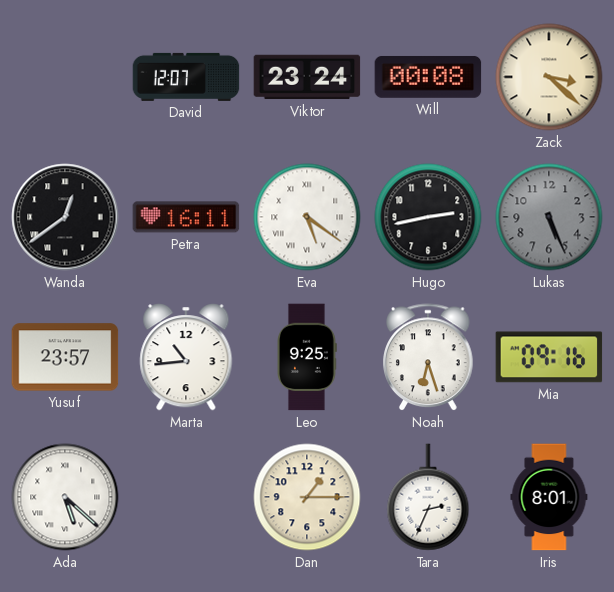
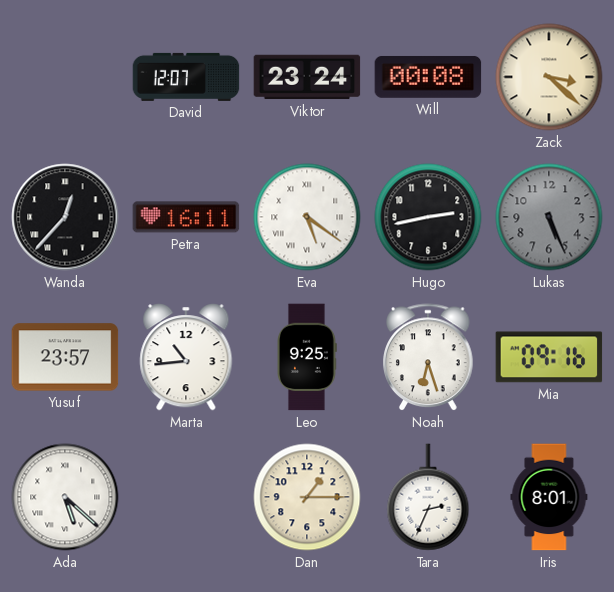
Wanda: 12:39 -> 12:37 (65, 217)
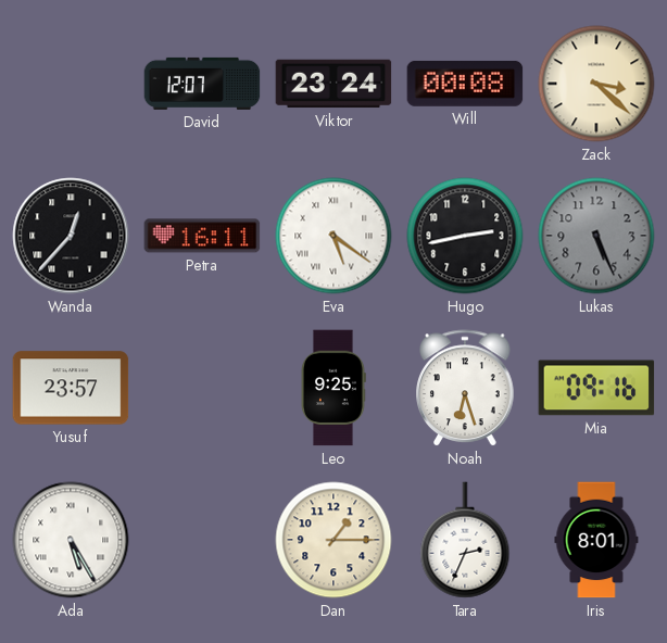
Marta: 10:44 -> none (186, 357)
Ada: 5:22 -> 5:25 (71, 540)
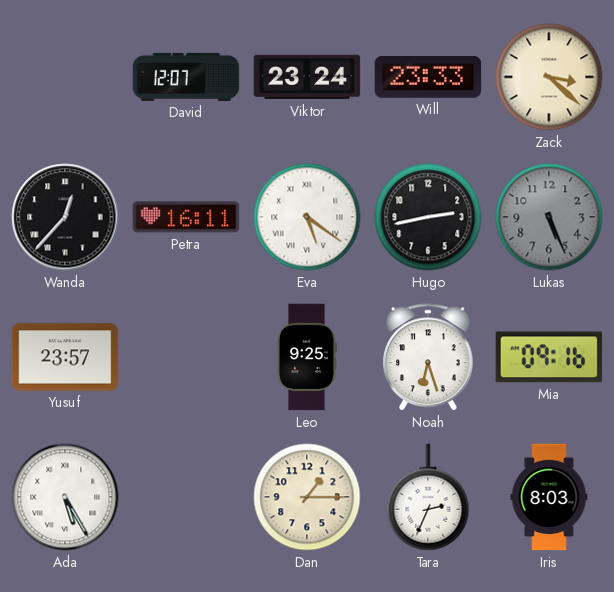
Will: 00:08 -> 23:33 (428, 77)
Iris: 8:01 -> 8:03 (549, 497)
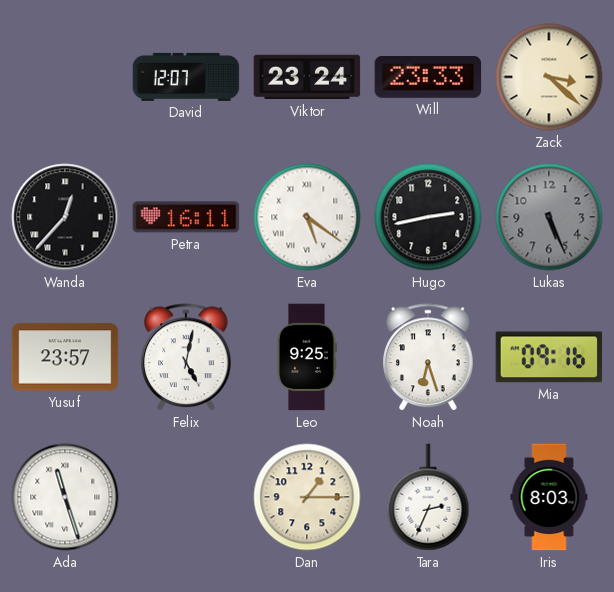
Felix: none -> 5:02 (186, 358)
Ada: 5:25 -> 11:27 (65, 497)
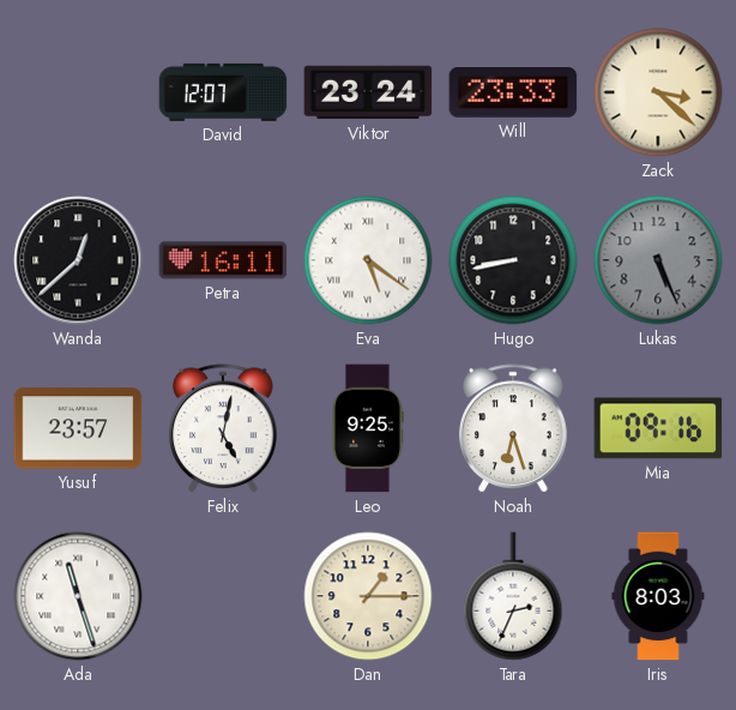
Wanda: 12:37 -> 12:38 (78, 260)
Hugo: 2:43 -> 8:43 (513, 260)
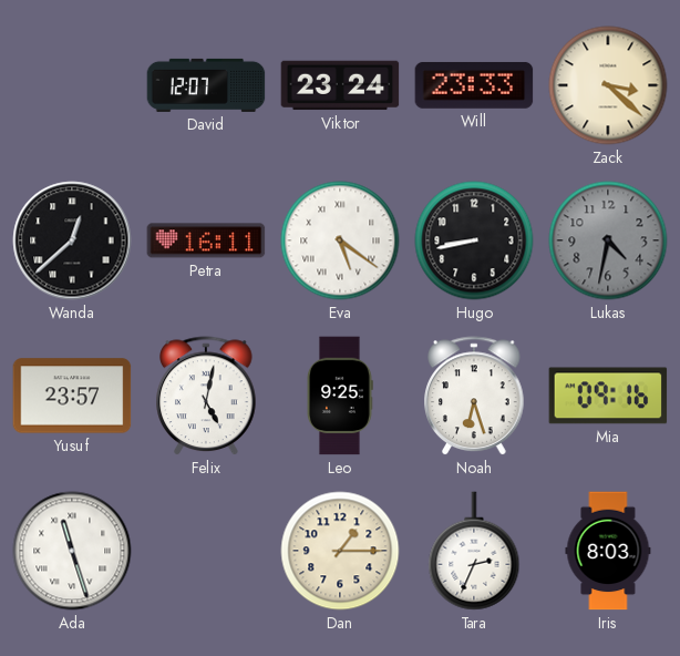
Lukas: 5:26 -> 4:32 (608, 240)
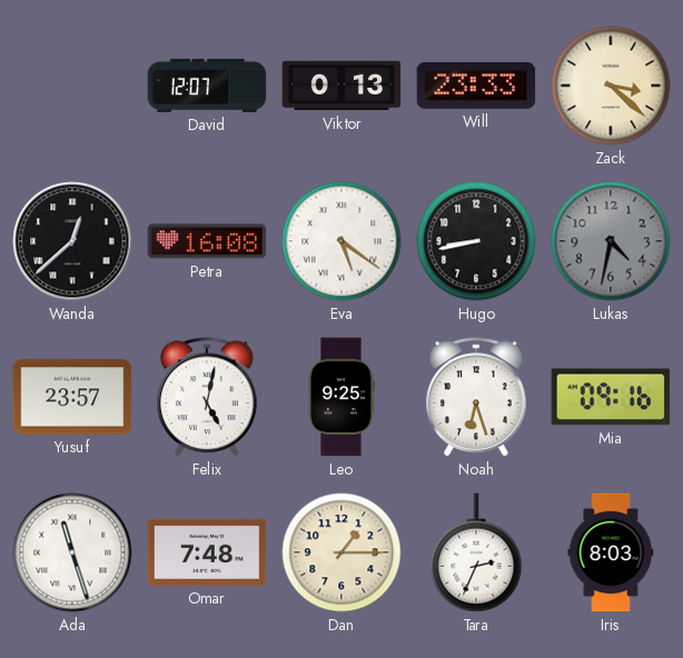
Viktor: 23:24 -> 0:13 (341, 86)
Petra: 16:11 -> 16:08 (207, 241)
Omar: none -> 7:48 (207, 552)
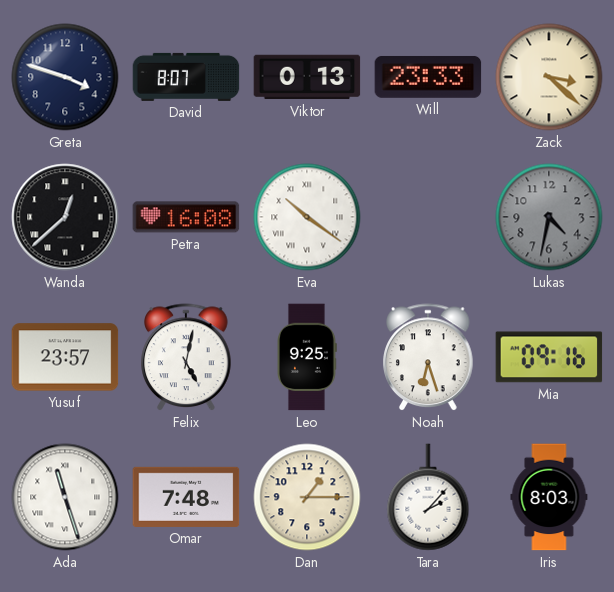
Greta: none -> 3:48 (65, 77)
David: 12:07 -> 8:07 (186, 77)
Eva: 5:21 -> 10:21 (307, 217)
Hugo: 8:43 -> none (476, 241)
Tara: 2:34 -> 2:07 (428, 497)
